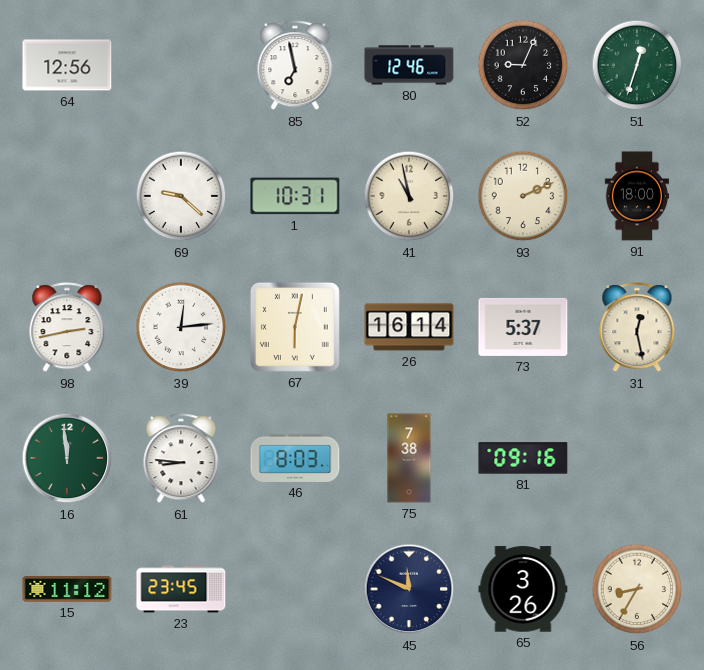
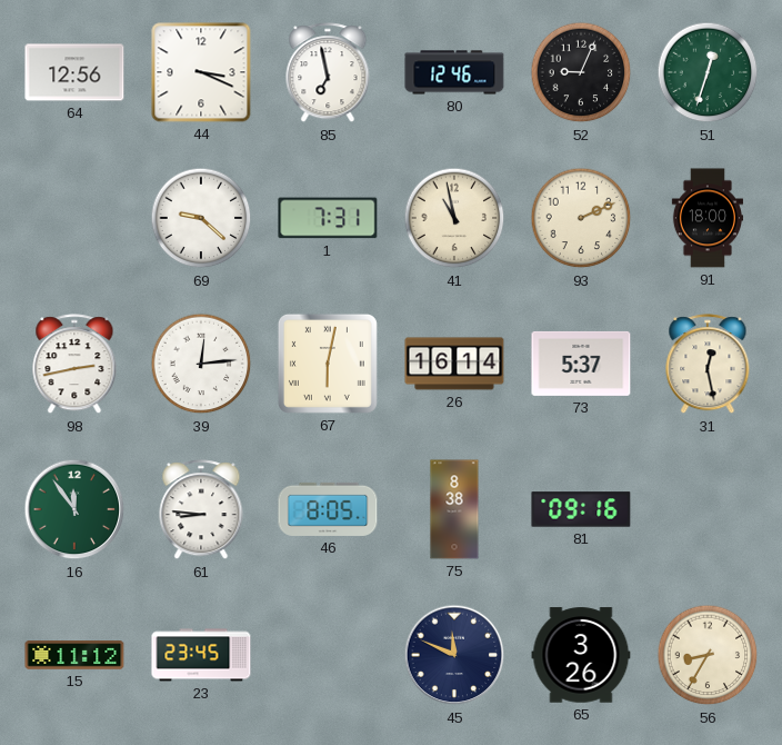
44: none -> 3:19 (201, 72)
1: 10:31 -> 7:31 (328, 218)
16: 11:59 -> 11:54 (74, 509)
46: 8:03 -> 8:05 (328, 509)
75: 7:38 -> 8:38 (454, 509)
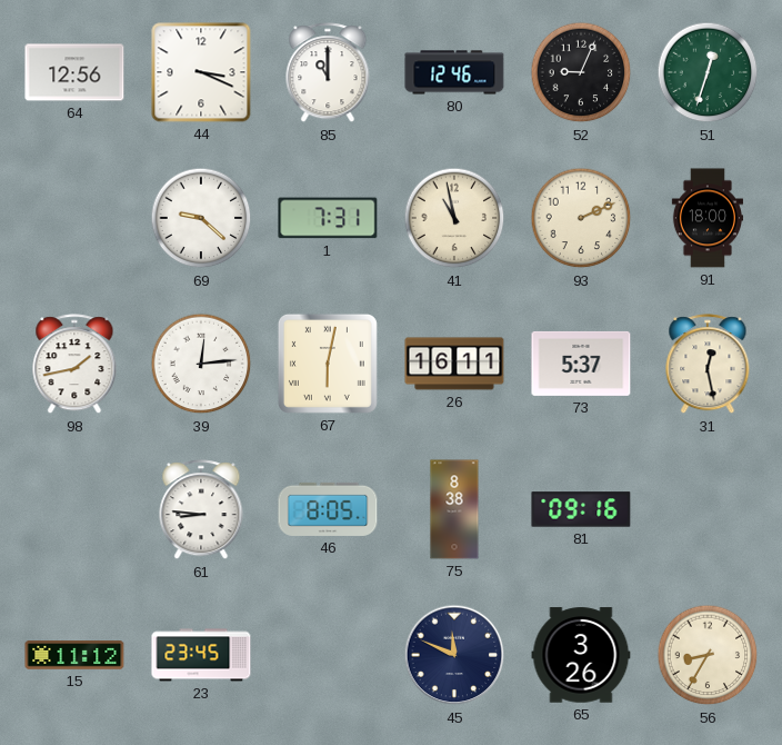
85: 6:58 -> 11:00 (328, 73)
98: 2:43 -> 1:43 (74, 365)
26: 16:14 -> 16:11 (454, 364)
16: 11:54 -> none (74, 509)
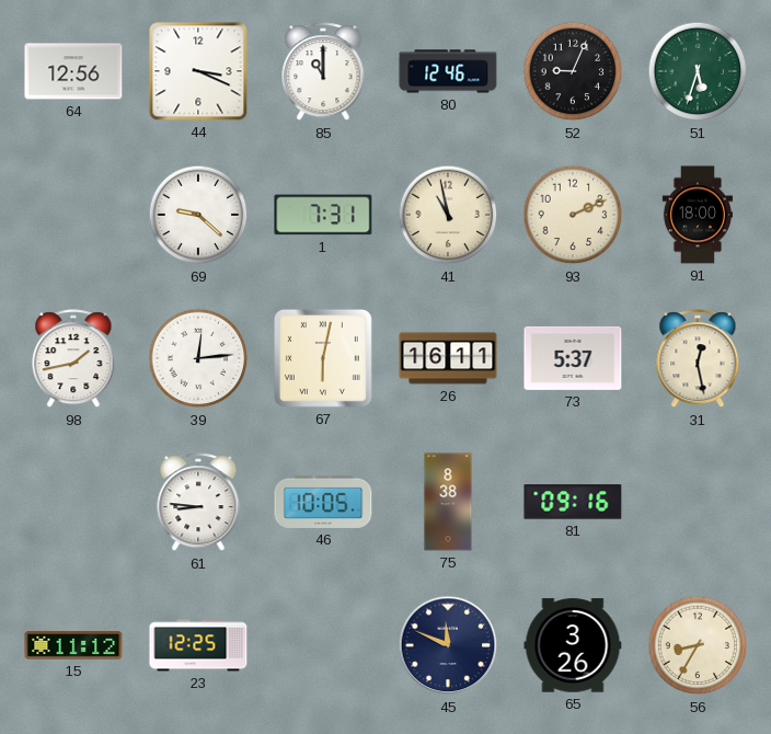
51: 12:33 -> 5:33 (698, 71)
46: 8:05 -> 10:05 (323, 502)
23: 23:45 -> 12:25 (198, 645)
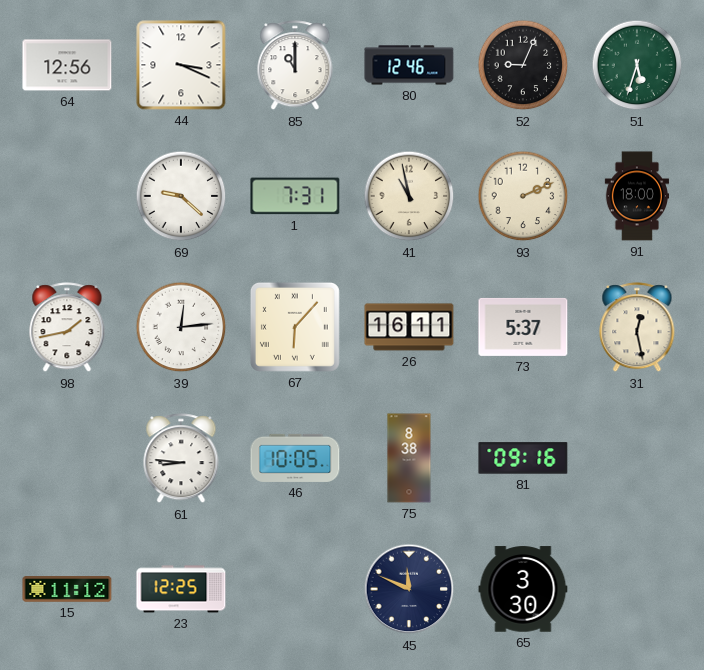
67: 6:02 -> 6:07 (295, 327)
65: 3:26 -> 3:30 (523, 589)
56: 8:35 -> none (698, 645)
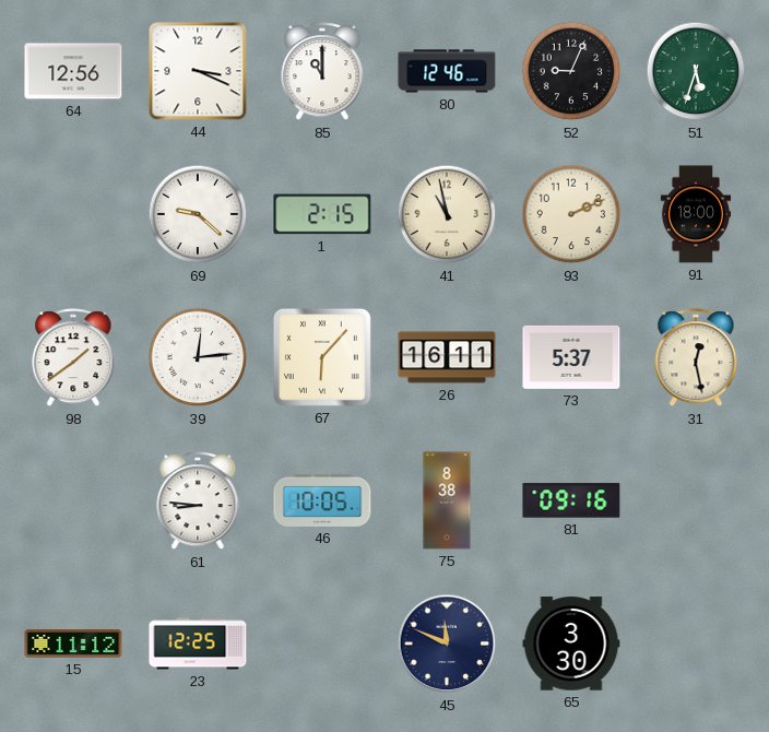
1: 7:31 -> 2:15 (322, 214)
98: 1:43 -> 1:39 (73, 358)
